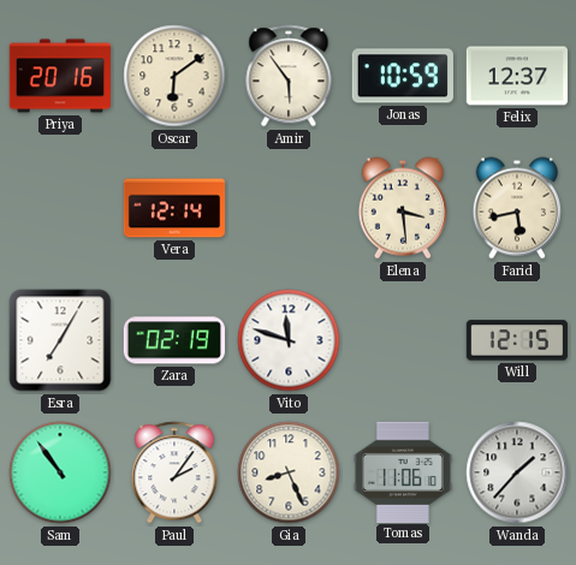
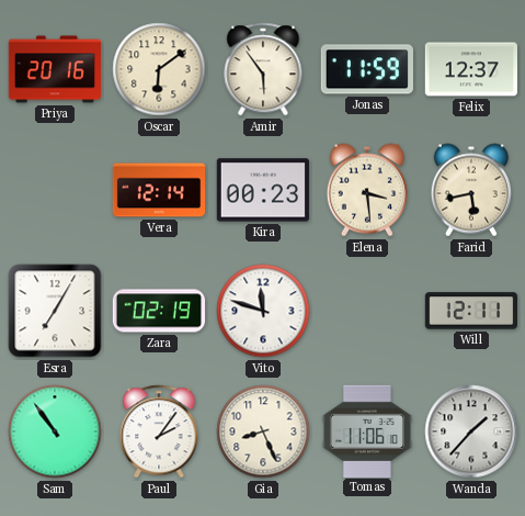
Jonas: 10:59 -> 11:59 (367, 69)
Kira: none -> 00:23 (262, 190)
Will: 12:15 -> 12:11 (470, 311)
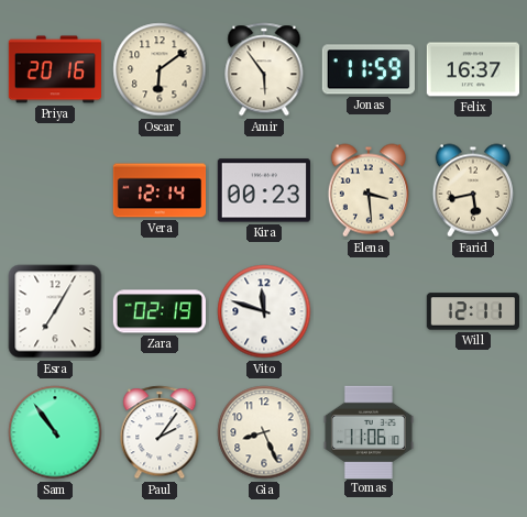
Felix: 12:37 -> 16:37 (472, 69)
Wanda: 1:37 -> none (471, 431)
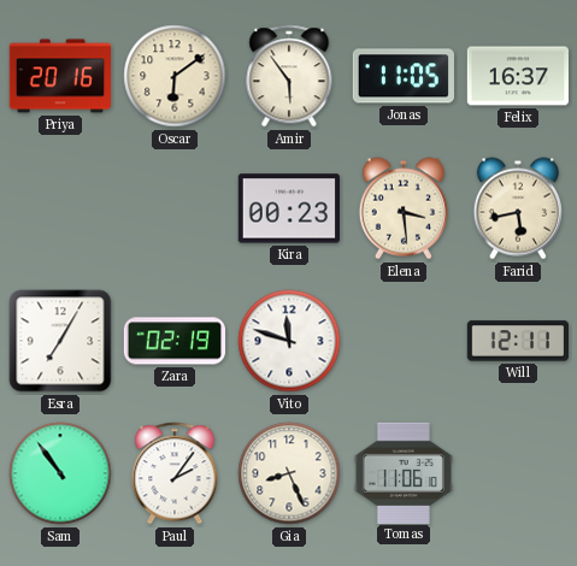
Jonas: 11:59 -> 11:05 (404, 76)
Vera: 12:14 -> none (160, 190)
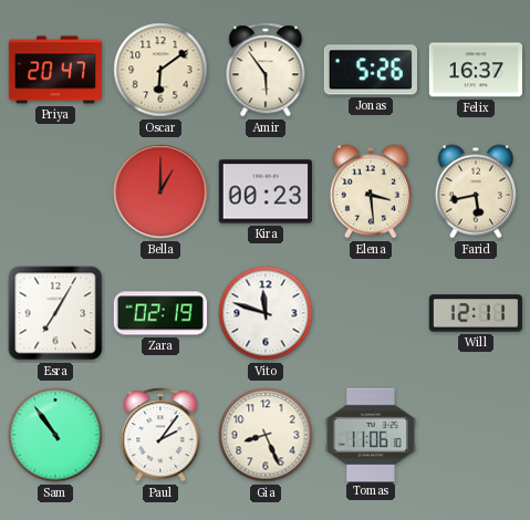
Priya: 20:16 -> 20:47 (54, 70)
Jonas: 11:05 -> 5:26 (371, 70)
Bella: none -> 1:00 (160, 191)
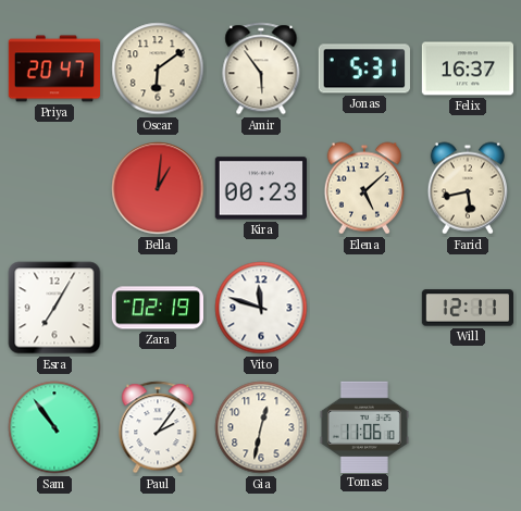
Jonas: 5:26 -> 5:31 (364, 68)
Bella: 1:00 -> 1:01 (158, 188)
Elena: 3:29 -> 5:08 (364, 188)
Gia: 8:26 -> 12:32 (261, 427)
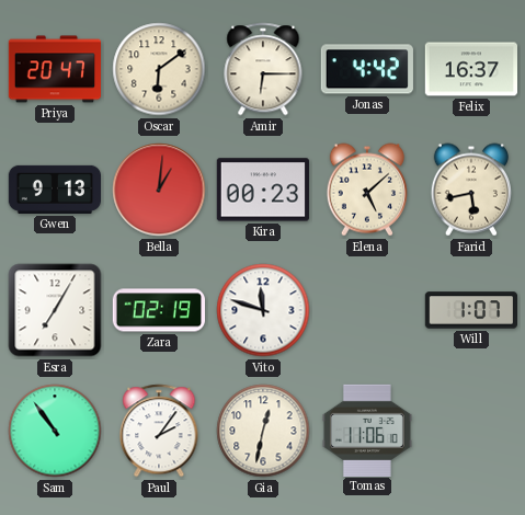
Amir: 5:54 -> 6:15 (263, 69)
Jonas: 5:31 -> 4:42 (367, 69)
Gwen: none -> 9:13 (55, 190)
Will: 12:11 -> 1:07 (470, 310)
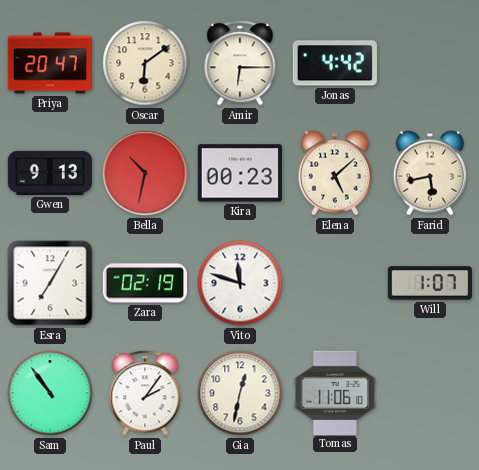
Felix: 16:37 -> none (470, 69)
Bella: 1:01 -> 10:32 (145, 173)
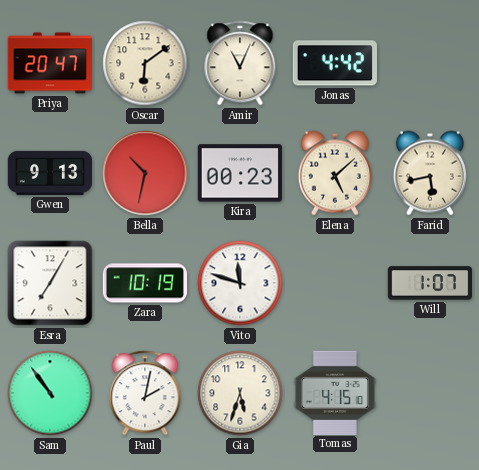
Amir: 6:15 -> 11:04 (240, 63)
Zara: 02:19 -> 10:19 (145, 283)
Paul: 2:06 -> 2:02 (145, 393)
Gia: 12:32 -> 5:33 (240, 393)
Tomas: 11:06 -> 4:15 (335, 392)
